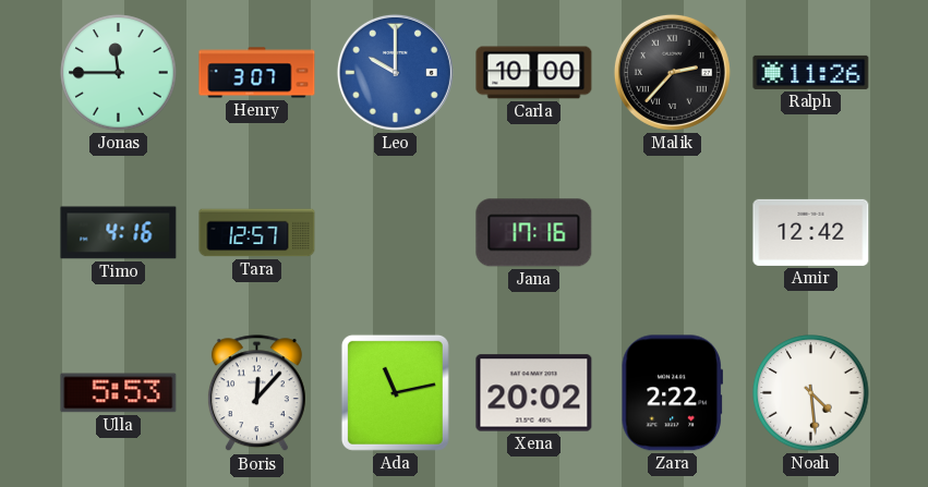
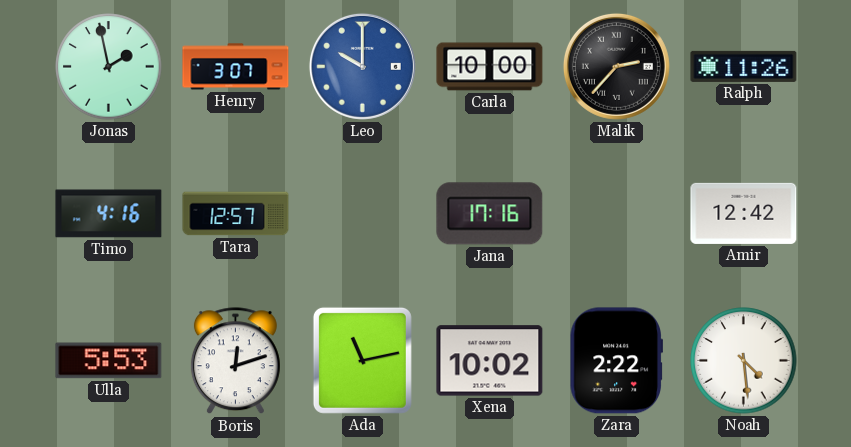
Jonas: 11:45 -> 1:58 (109, 67)
Boris: 12:07 -> 12:12 (235, 361)
Xena: 20:02 -> 10:02 (490, 361)
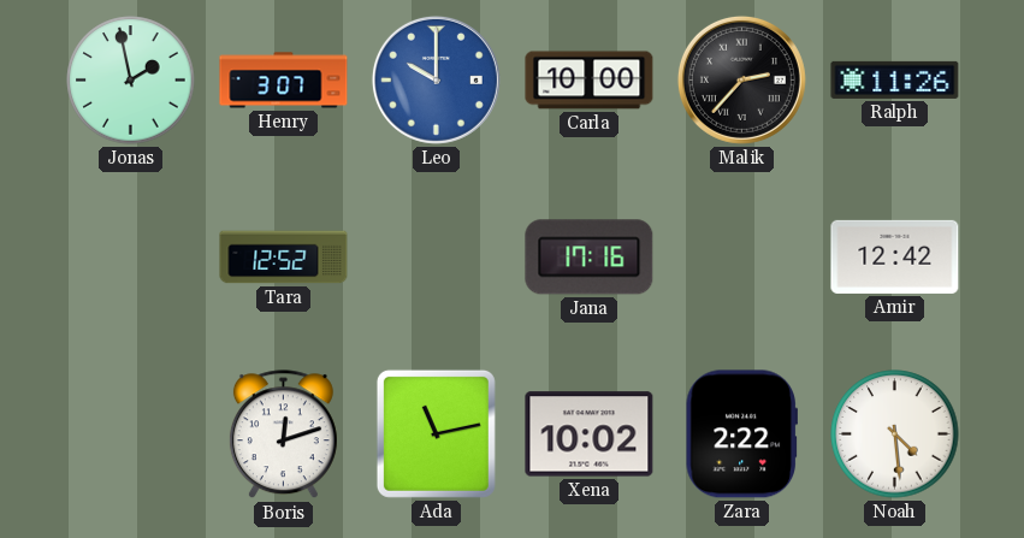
Timo: 4:16 -> none (109, 214)
Tara: 12:57 -> 12:52 (284, 258)
Ulla: 5:53 -> none (109, 361)
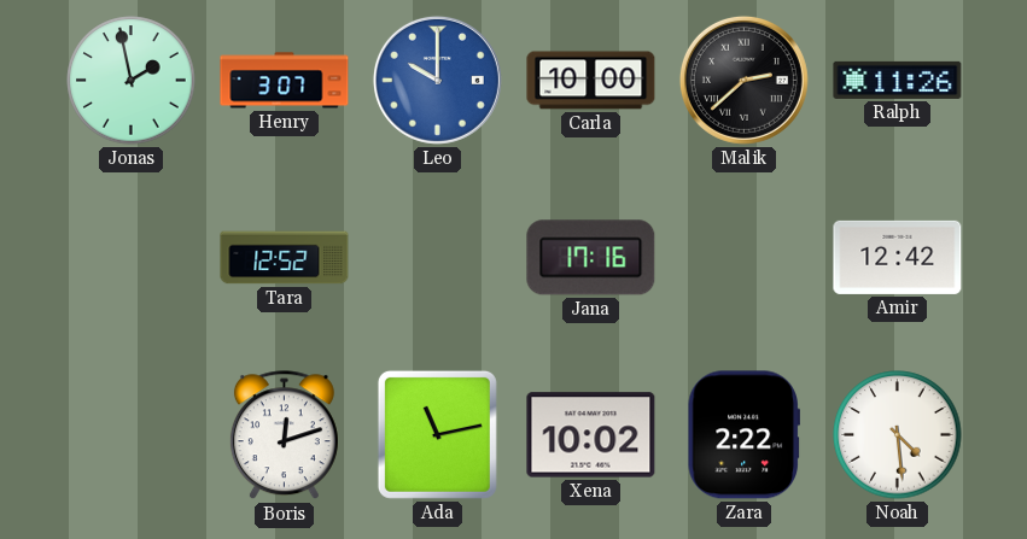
Malik: 2:37 -> 2:38 (743, 80)
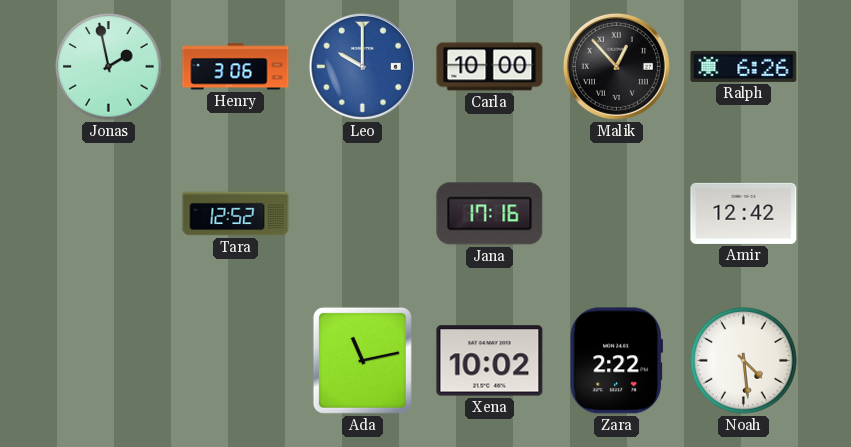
Henry: 3:07 -> 3:06 (236, 67)
Malik: 2:38 -> 12:53 (616, 66)
Ralph: 11:26 -> 6:26 (744, 66)
Boris: 12:12 -> none (284, 435)
